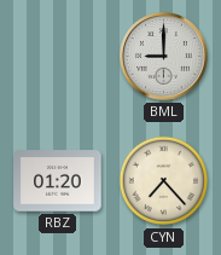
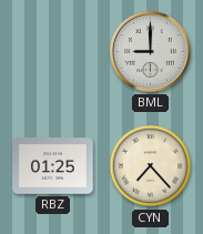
RBZ: 01:20 -> 01:25 (53, 166)
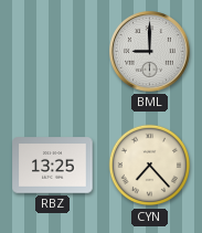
RBZ: 01:25 -> 13:25 (53, 166)
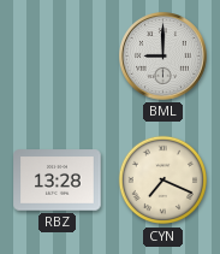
RBZ: 13:25 -> 13:28 (58, 181)
CYN: 7:23 -> 7:19 (163, 181)
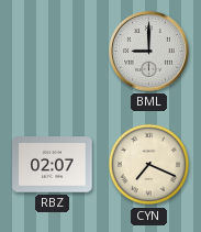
RBZ: 13:28 -> 02:07 (53, 165)
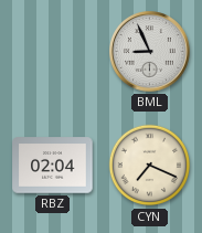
BML: 9:00 -> 8:56 (150, 52)
RBZ: 02:07 -> 02:04 (53, 166)
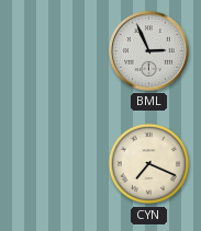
BML: 8:56 -> 2:56 (149, 51)
RBZ: 02:04 -> none (53, 166)
